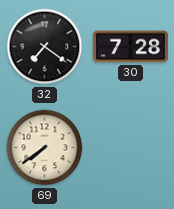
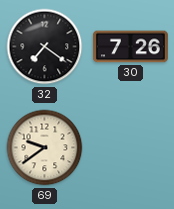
30: 7:28 -> 7:26 (130, 47)
69: 7:39 -> 9:39 (45, 148)
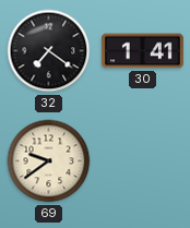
30: 7:26 -> 1:41 (142, 51)
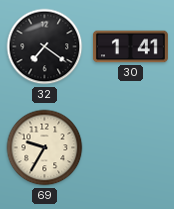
69: 9:39 -> 9:35 (45, 148)
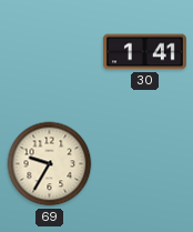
32: 7:21 -> none (45, 47)
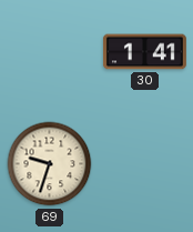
69: 9:35 -> 9:33 (50, 164)
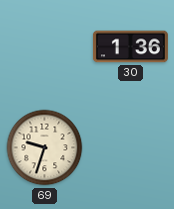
30: 1:41 -> 1:36 (130, 47)
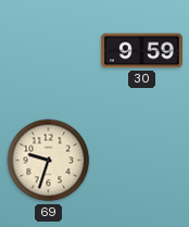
30: 1:36 -> 9:59 (141, 51)
